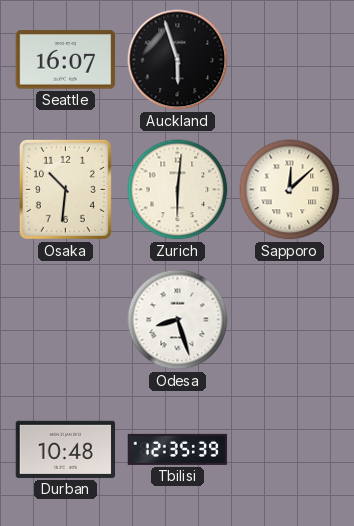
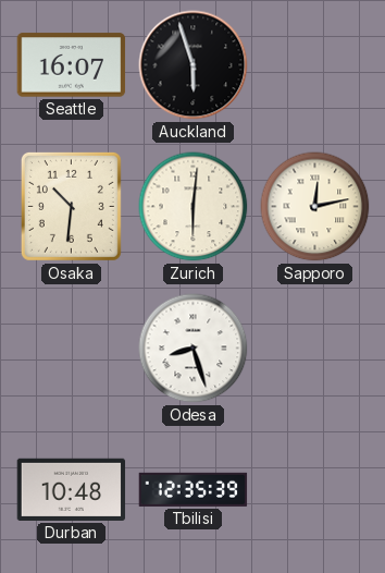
Sapporo: 12:08 -> 12:13 (315, 207)
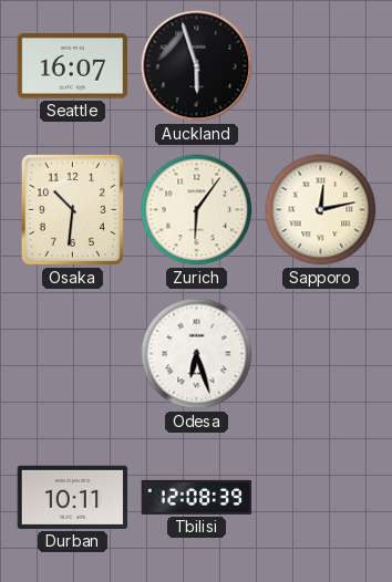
Zurich: 6:01 -> 6:06 (197, 210)
Odesa: 8:27 -> 6:27 (197, 354)
Durban: 10:48 -> 10:11 (73, 497)
Tbilisi: 12:35 -> 12:08 (197, 497)
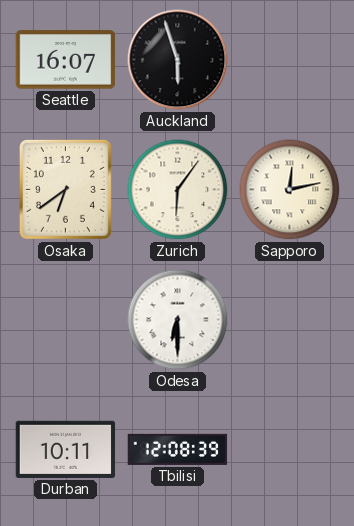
Osaka: 10:31 -> 6:39 (65, 189)
Odesa: 6:27 -> 6:30 (178, 320)
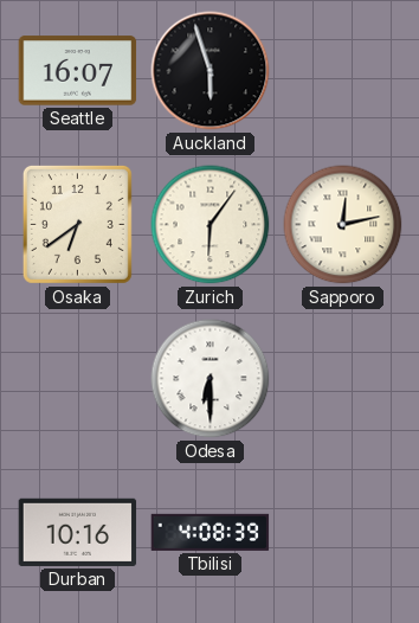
Durban: 10:11 -> 10:16 (78, 532)
Tbilisi: 12:08 -> 4:08 (211, 532)
